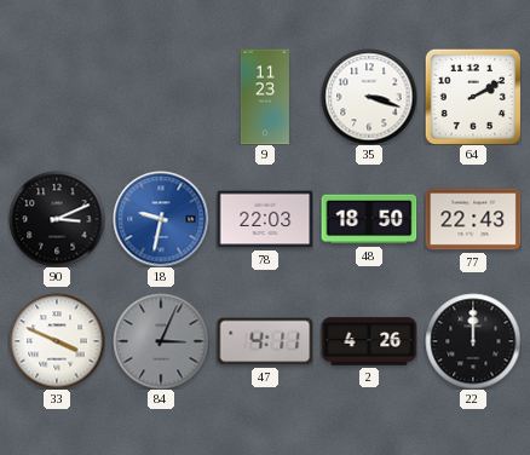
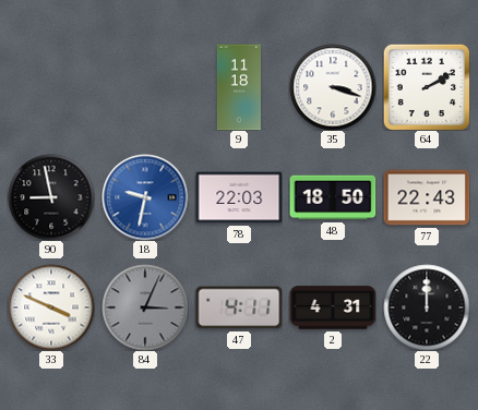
9: 11:23 -> 11:18 (239, 87)
90: 3:11 -> 8:58 (51, 197)
2: 4:26 -> 4:31 (333, 307)
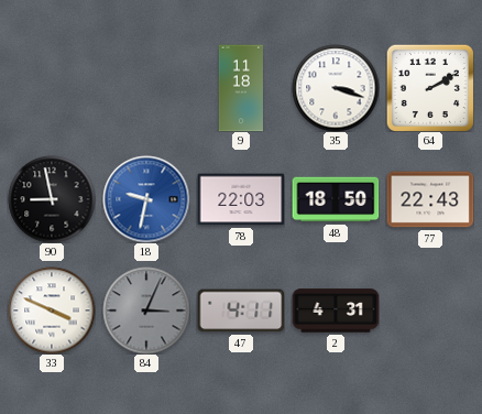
22: 12:00 -> none (427, 307)
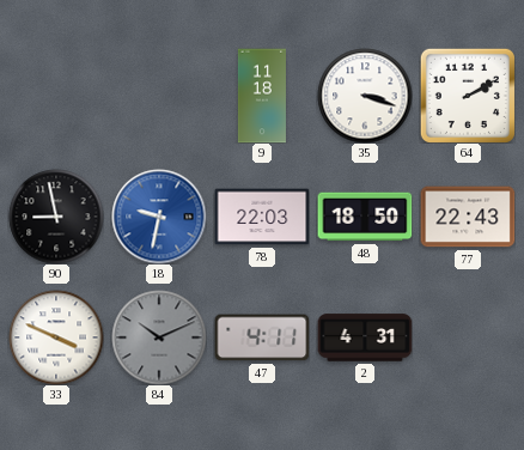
84: 3:04 -> 10:11 (159, 337)
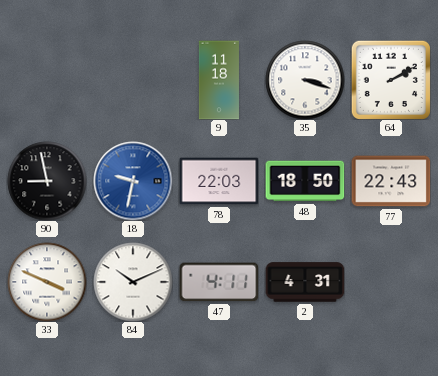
84 dial: grey -> white (133, 282)
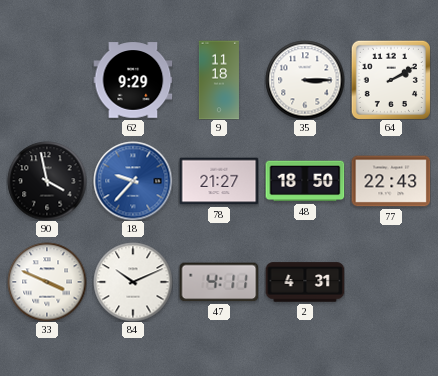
62: none -> 9:29 (133, 80)
35: 3:18 -> 3:15 (305, 80)
90: 8:58 -> 3:58 (47, 181)
18: 9:32 -> 9:37 (133, 181)
78: 22:03 -> 21:27 (219, 181)
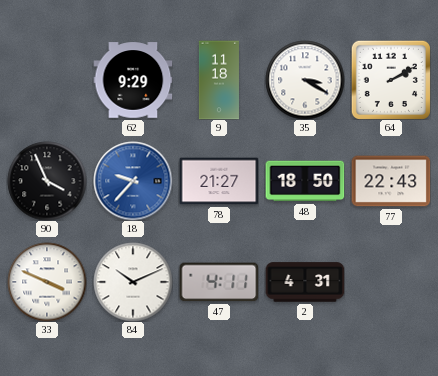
35: 3:15 -> 3:20 (305, 80)
90: 3:58 -> 3:56 (47, 181)
